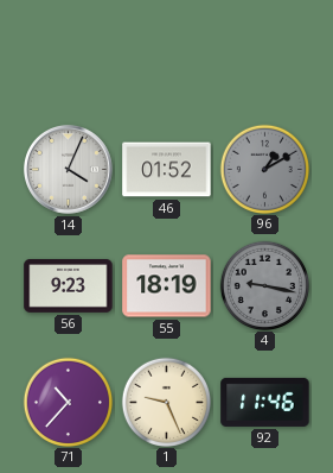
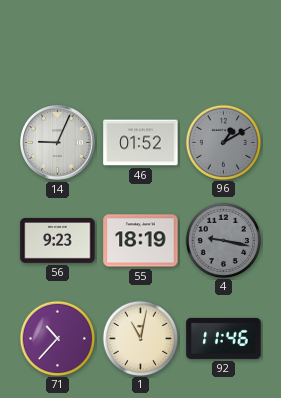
14: 4:04 -> 9:04 (58, 143)
1: 9:26 -> 11:02 (140, 338)
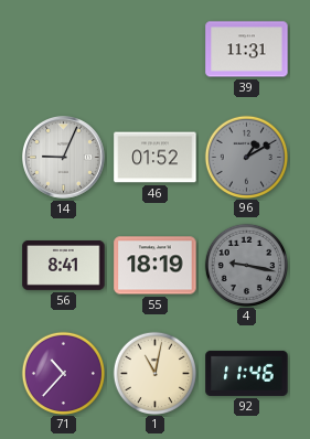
39: none -> 11:31 (247, 50)
56: 9:23 -> 8:41 (64, 265)
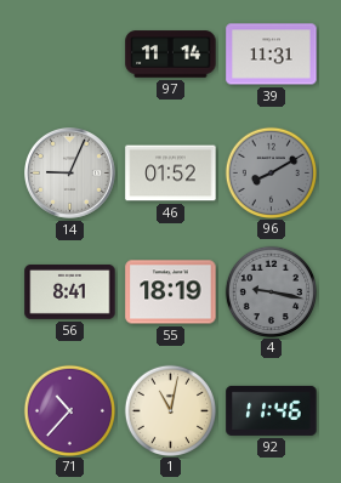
97: none -> 11:14 (171, 55)
96: 1:10 -> 8:10 (271, 172)
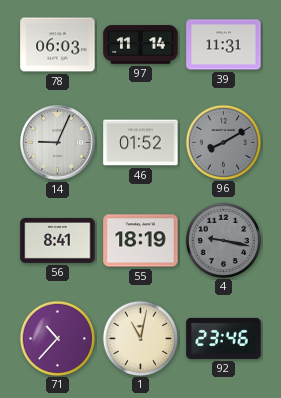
78: none -> 06:03 (58, 45)
92: 11:46 -> 23:46 (224, 338)
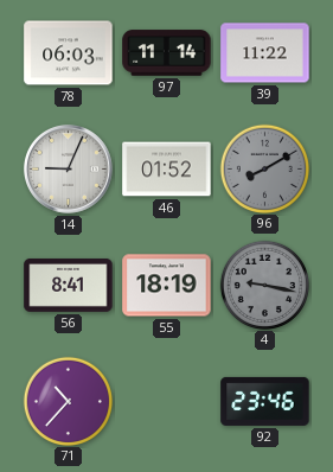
39: 11:31 -> 11:22 (265, 53)
1: 11:02 -> none (140, 338)
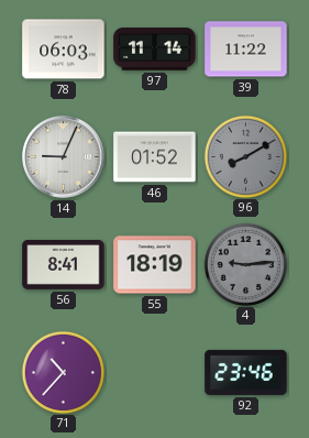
4: 9:17 -> 9:14 (245, 264)
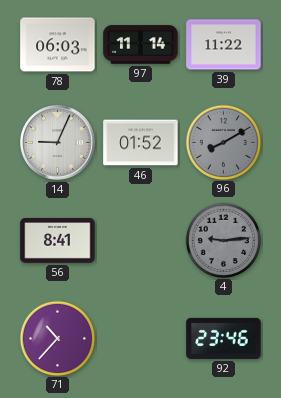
55: 18:19 -> none (155, 265)
